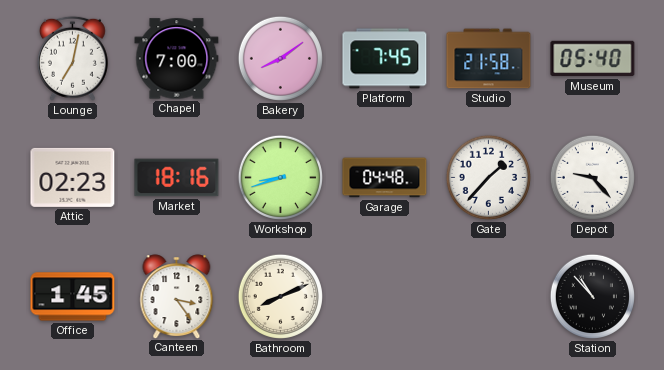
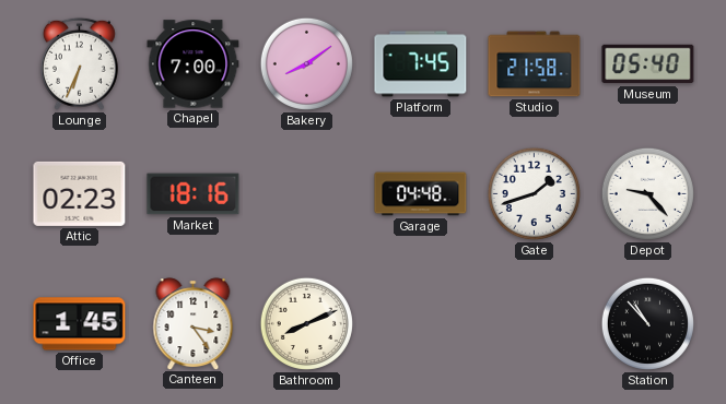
Lounge: 7:02 -> 6:34 (79, 63)
Workshop: 8:42 -> none (280, 177)
Gate: 1:37 -> 1:42 (534, 193)
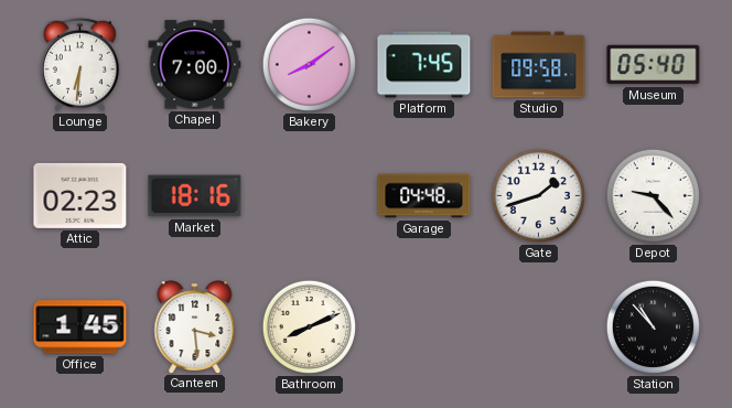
Lounge: 6:34 -> 6:31 (79, 64)
Studio: 21:58 -> 09:58 (539, 65)
Canteen: 3:24 -> 3:29 (195, 326)
